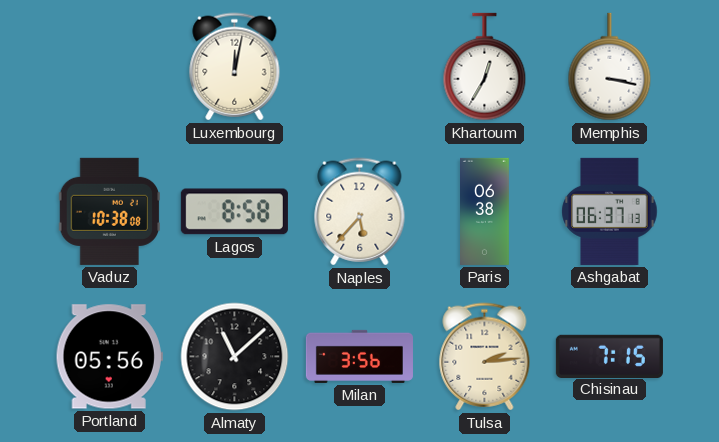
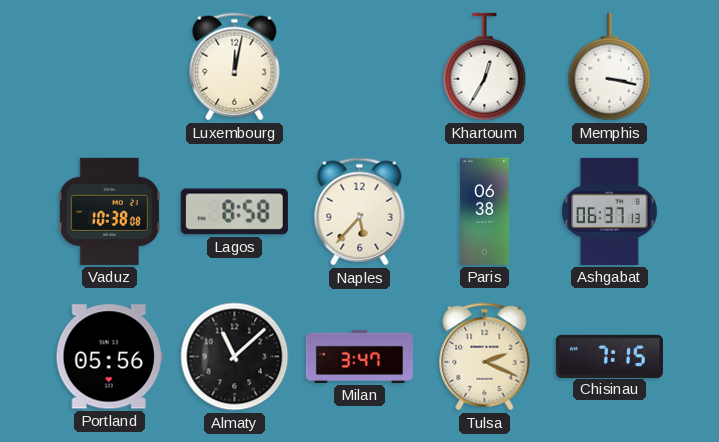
Milan: 3:56 -> 3:47 (359, 356)
Tulsa: 2:14 -> 2:19 (485, 357)
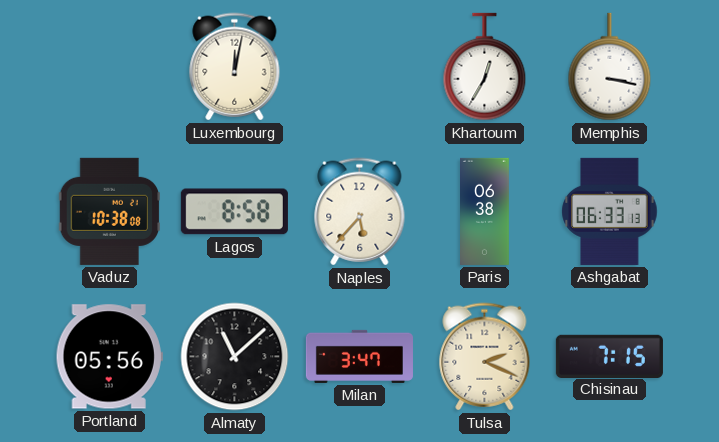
Ashgabat: 06:37 -> 06:33 (610, 211)
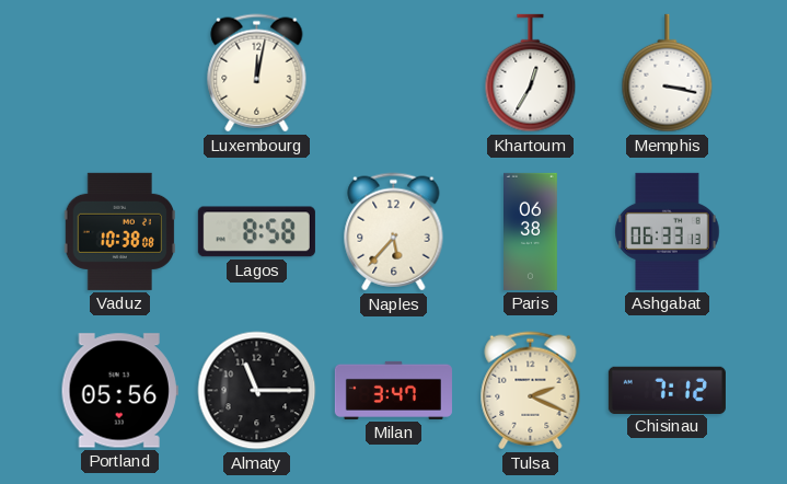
Almaty: 11:08 -> 11:15 (257, 391)
Chisinau: 7:15 -> 7:12 (667, 390)
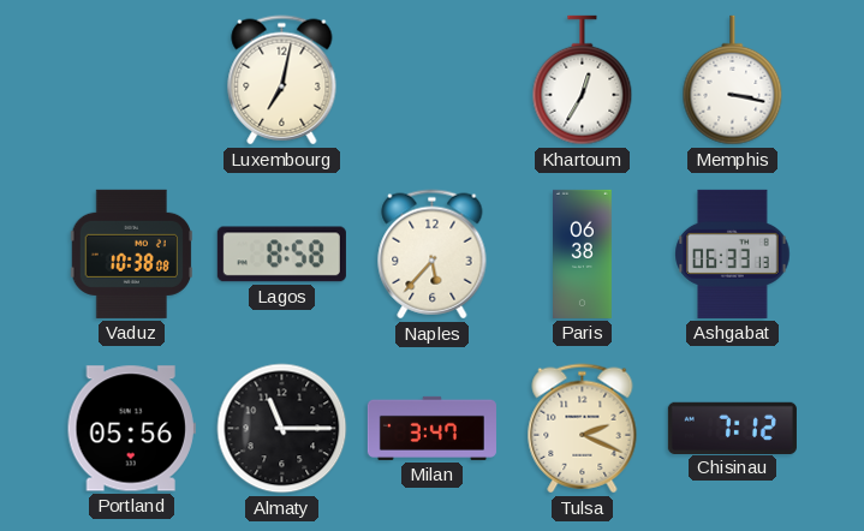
Luxembourg: 12:02 -> 7:02 (282, 80)
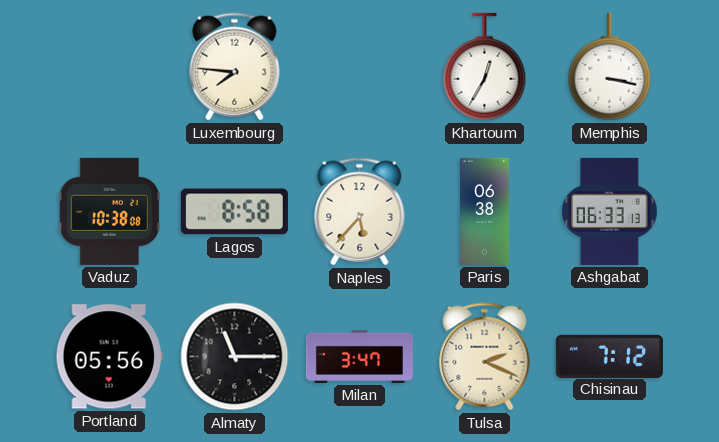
Luxembourg: 7:02 -> 7:46 (235, 67)
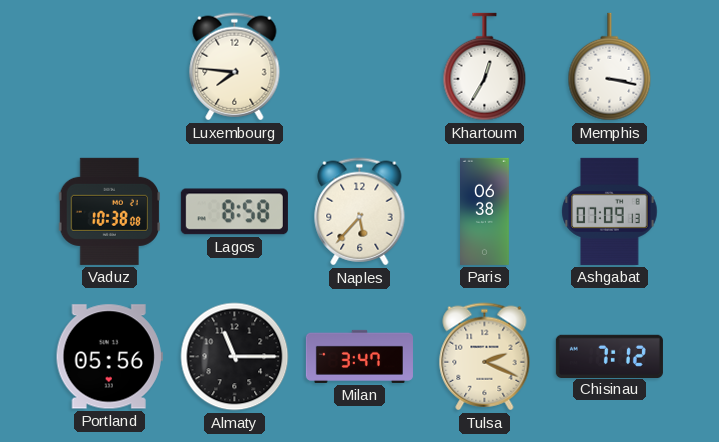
Ashgabat: 06:33 -> 07:09 (610, 211)
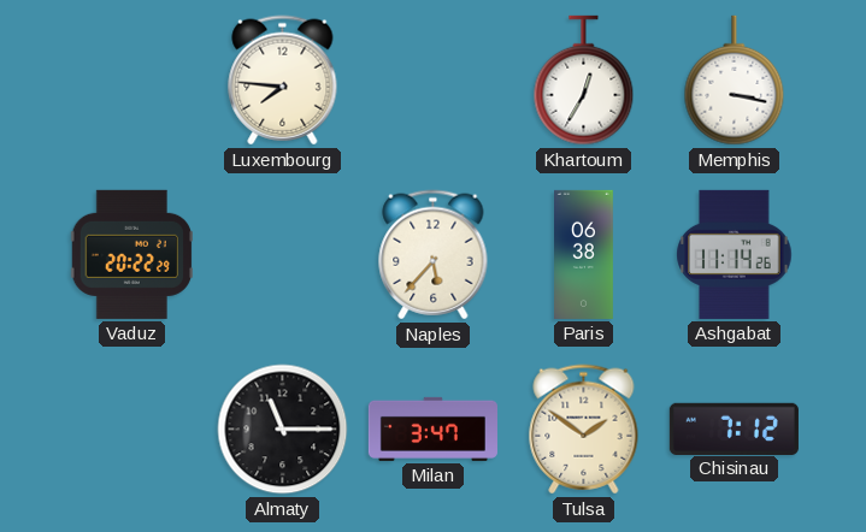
Vaduz: 10:38 -> 20:22 (131, 254)
Lagos: 8:58 -> none (234, 212)
Ashgabat: 07:09 -> 11:14 (735, 254)
Portland: 05:56 -> none (109, 357)
Tulsa: 2:19 -> 1:51 (584, 430)
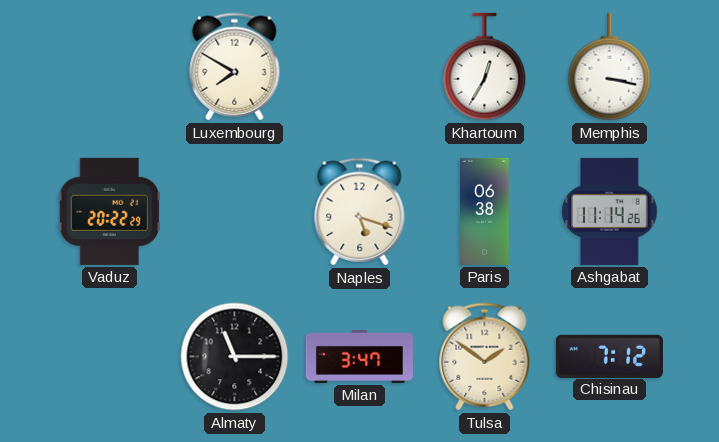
Luxembourg: 7:46 -> 7:50 (235, 67)
Naples: 5:37 -> 5:18 (360, 212)
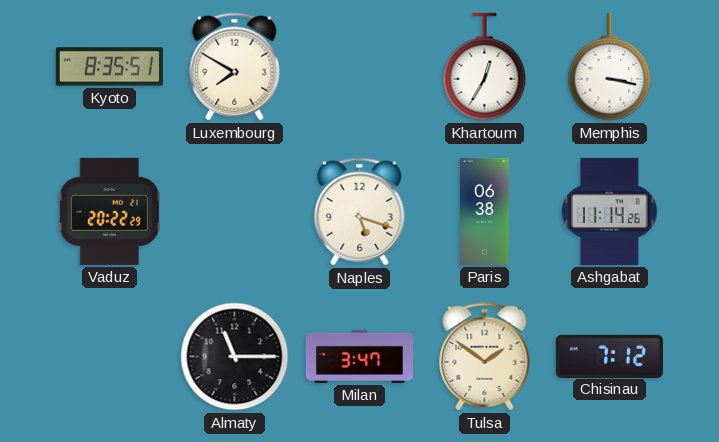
Kyoto: none -> 8:35 (109, 67)
